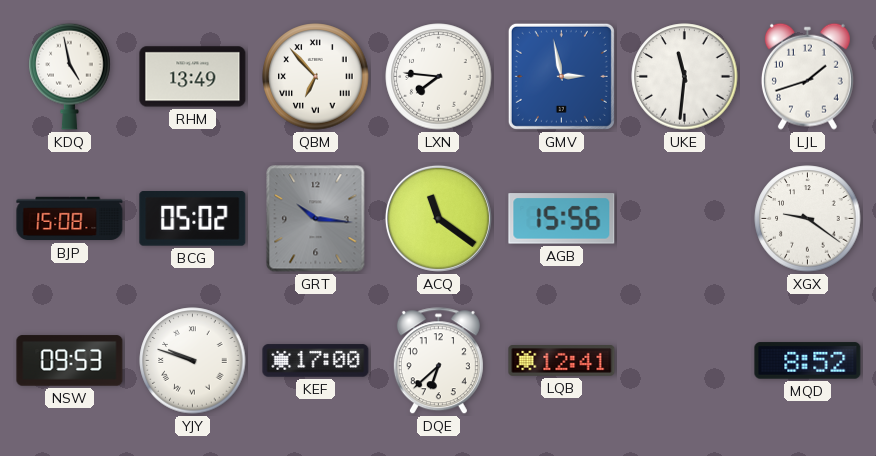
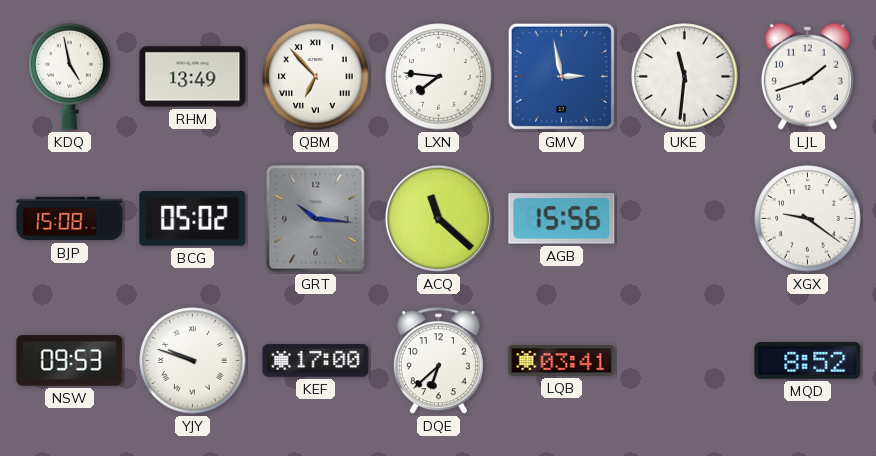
ACQ: 11:21 -> 11:22 (438, 218)
LQB: 12:41 -> 03:41 (562, 361)
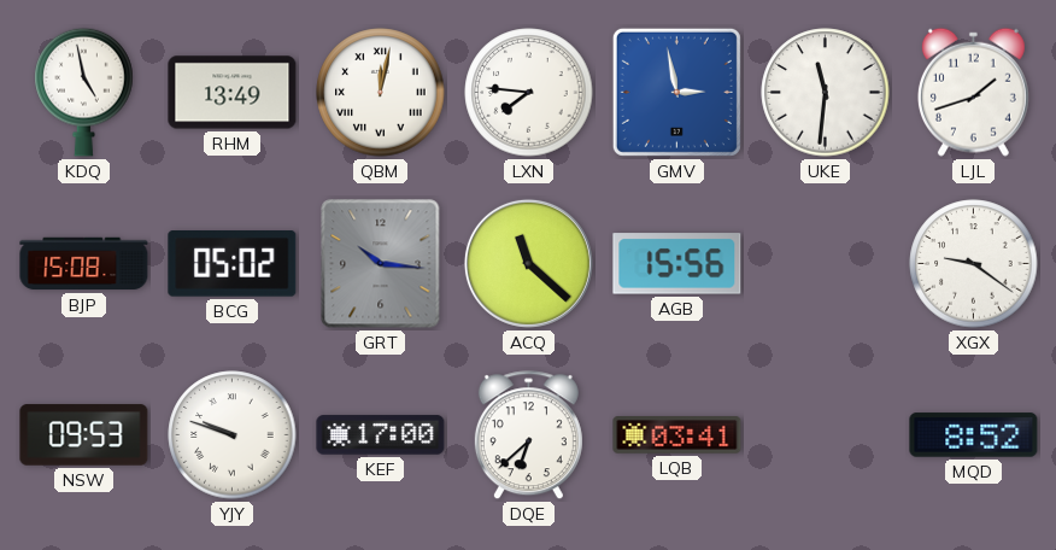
QBM: 6:53 -> 12:02 (381, 93)
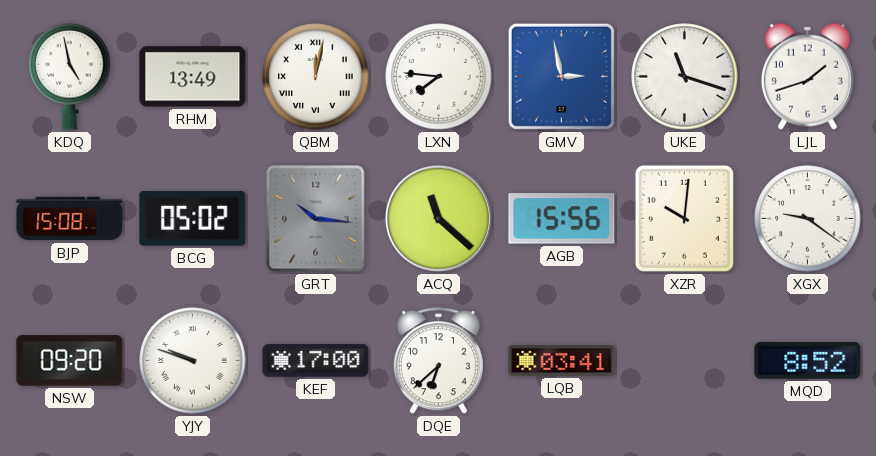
UKE: 11:31 -> 11:18 (685, 77)
XZR: none -> 10:01 (684, 218)
NSW: 09:53 -> 09:20 (70, 361)
